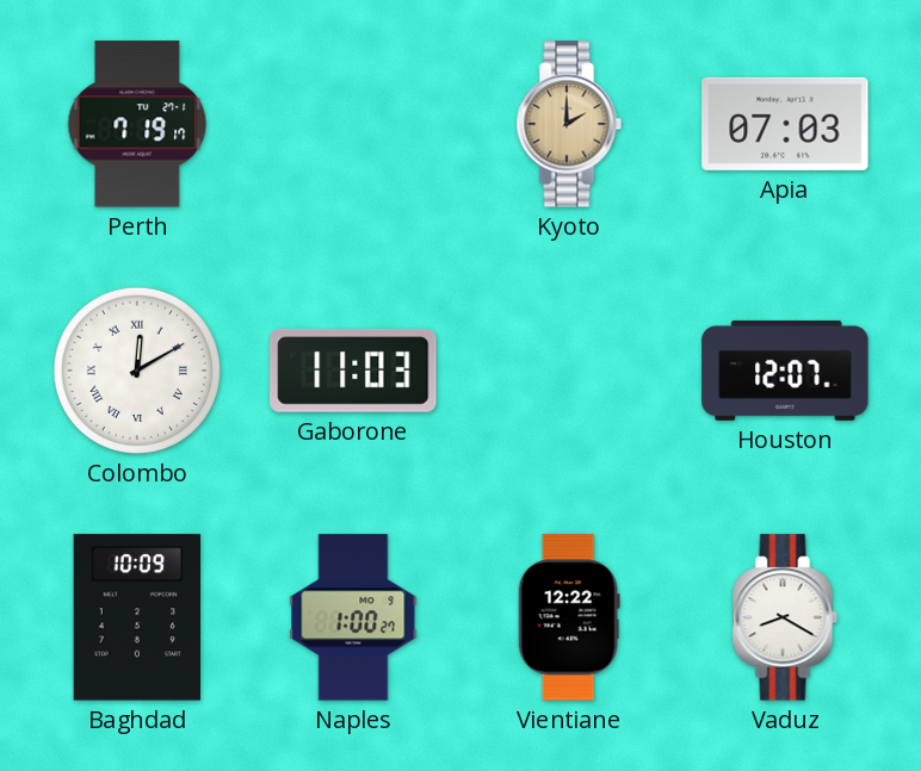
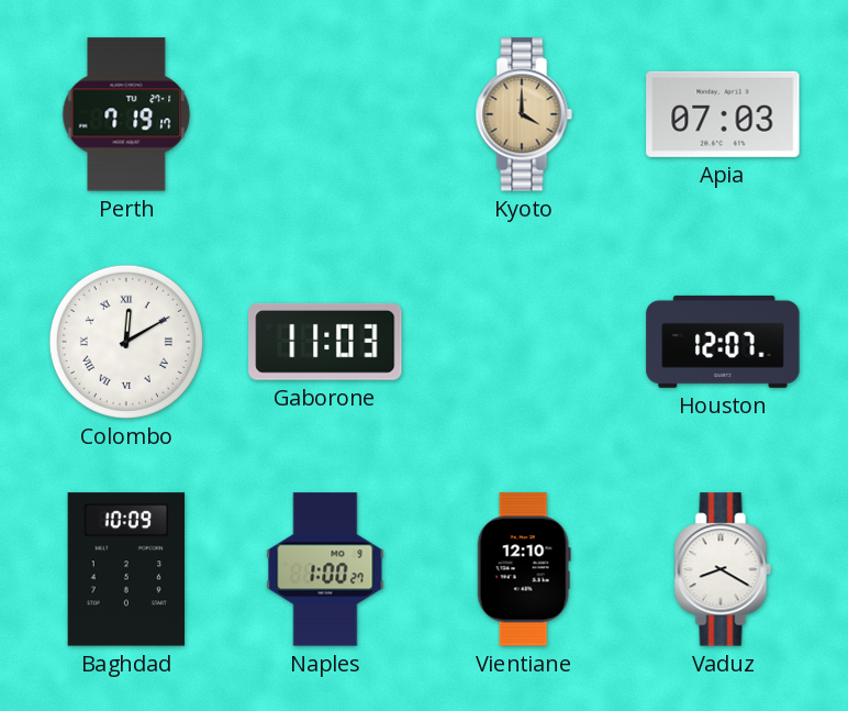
Kyoto: 2:00 -> 4:00 (524, 114)
Vientiane: 12:22 -> 12:10 (524, 569)
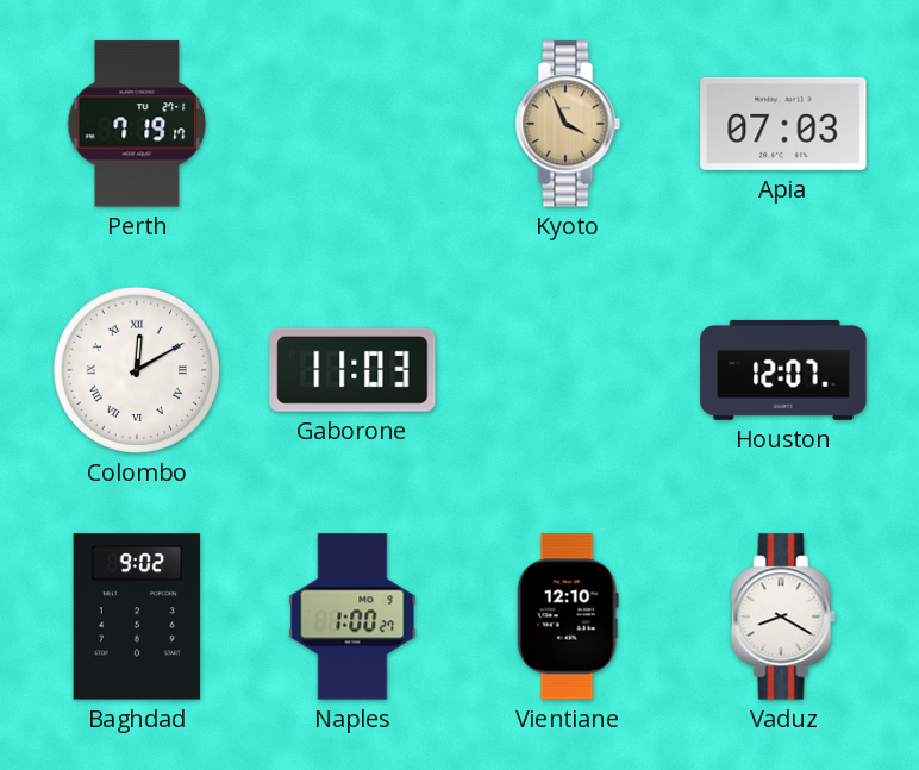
Kyoto: 4:00 -> 3:56 (568, 124)
Baghdad: 10:09 -> 9:02 (137, 616)
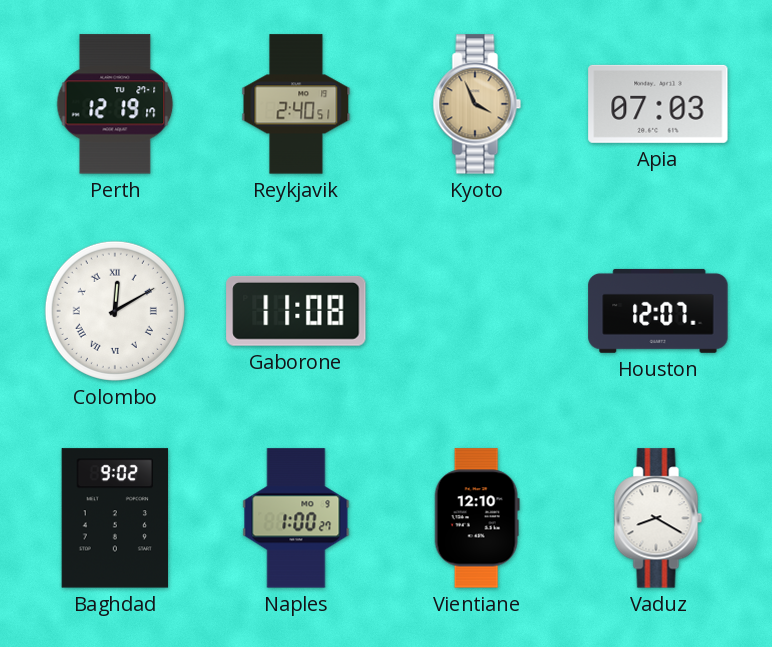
Perth: 7:19 -> 12:19 (115, 104)
Reykjavik: none -> 2:40 (296, 104)
Gaborone: 11:03 -> 11:08 (296, 311)
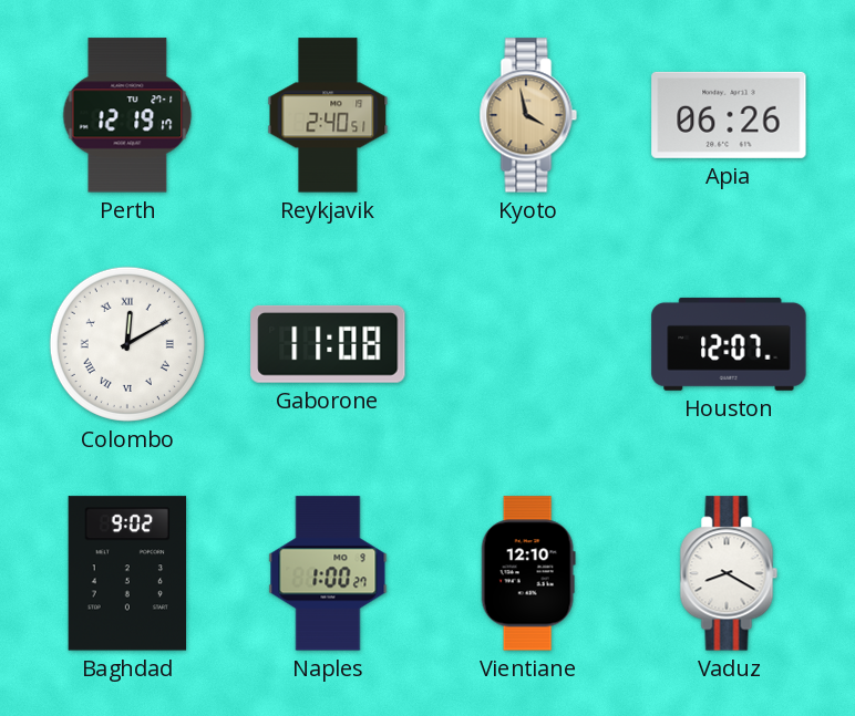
Kyoto: 3:56 -> 3:58 (528, 115)
Apia: 07:03 -> 06:26 (729, 115)
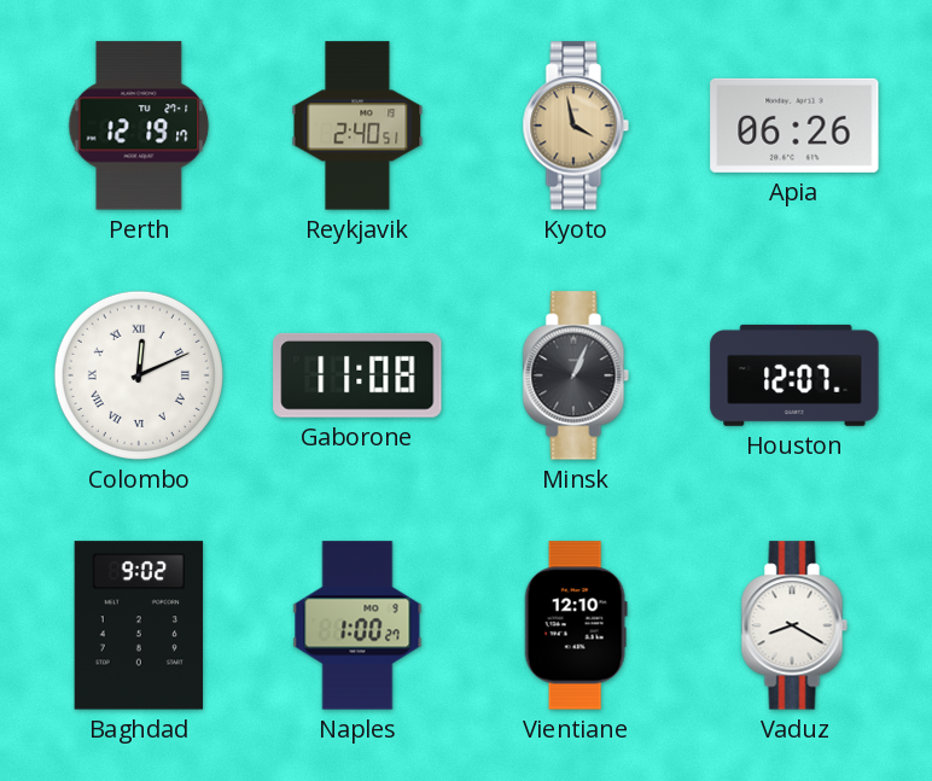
Colombo: 12:10 -> 12:11 (139, 375)
Minsk: none -> 1:04 (576, 375)
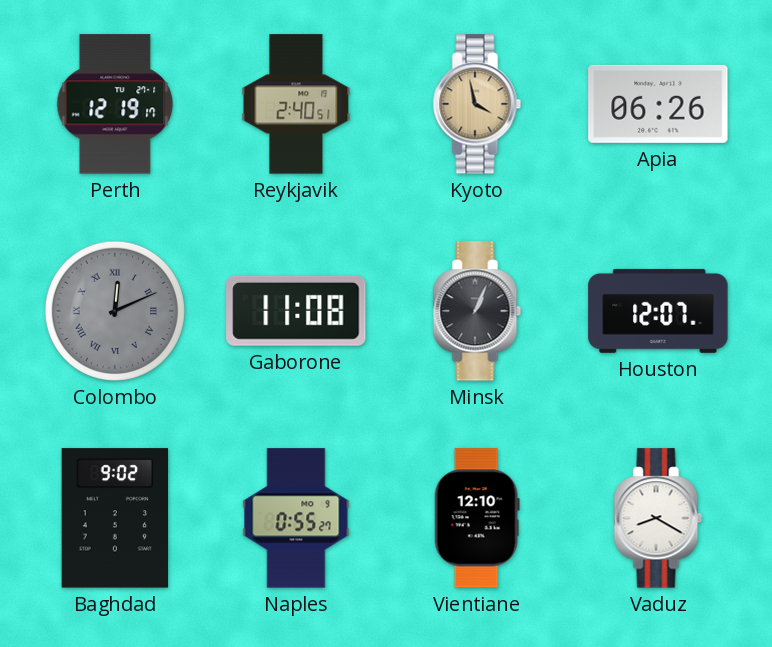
Colombo dial: white -> grey (115, 311)
Naples: 1:00 -> 0:55 (296, 518)
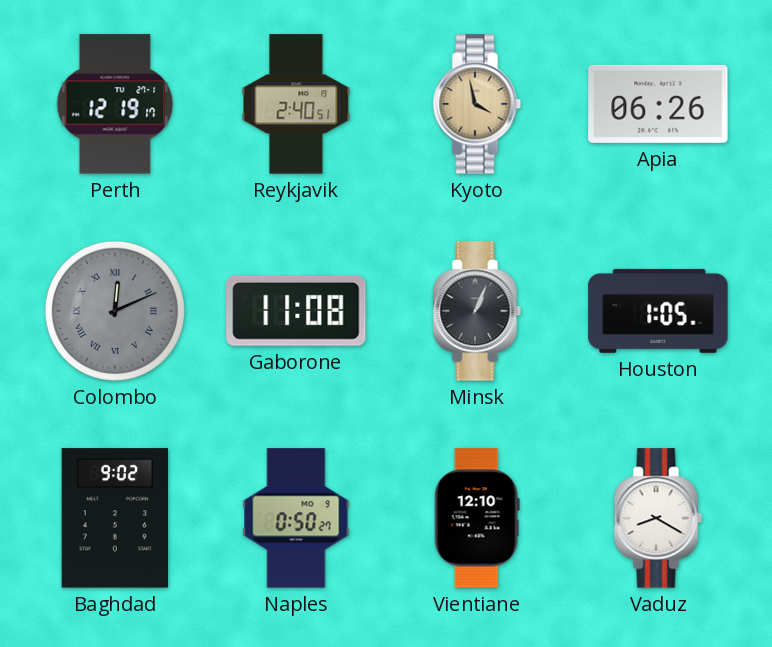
Houston: 12:07 -> 1:05 (658, 311)
Naples: 0:55 -> 0:50 (296, 518)
